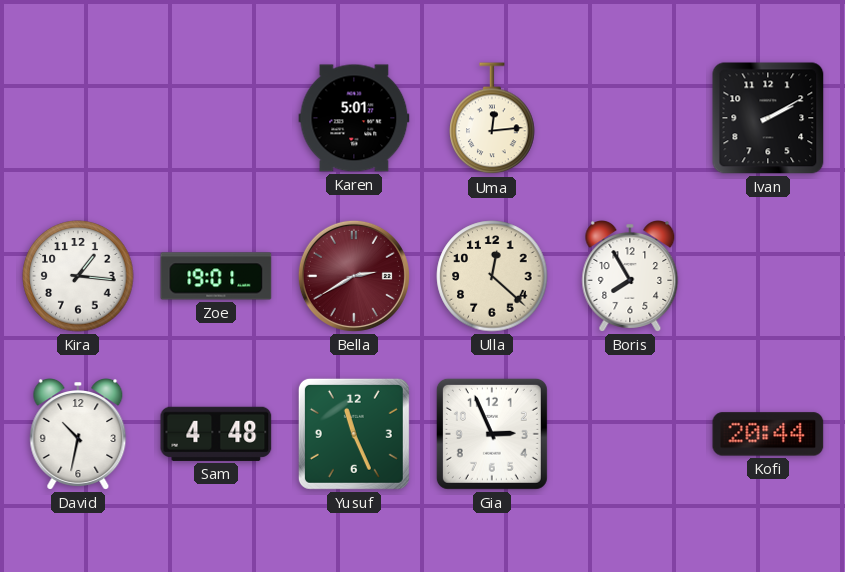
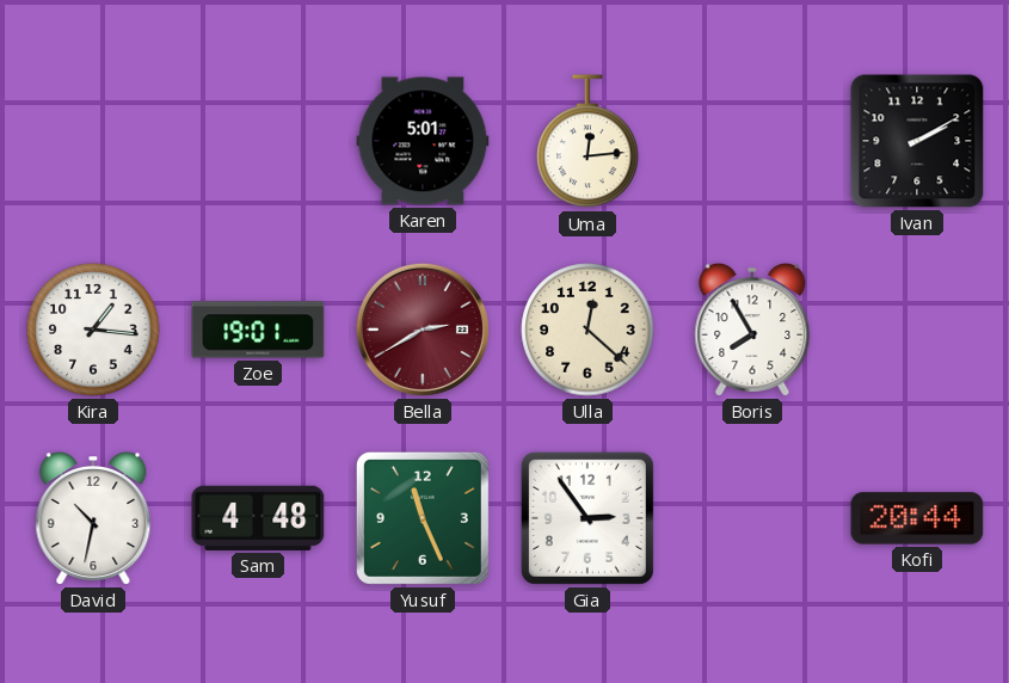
Gia: 2:56 -> 2:54 (587, 518)
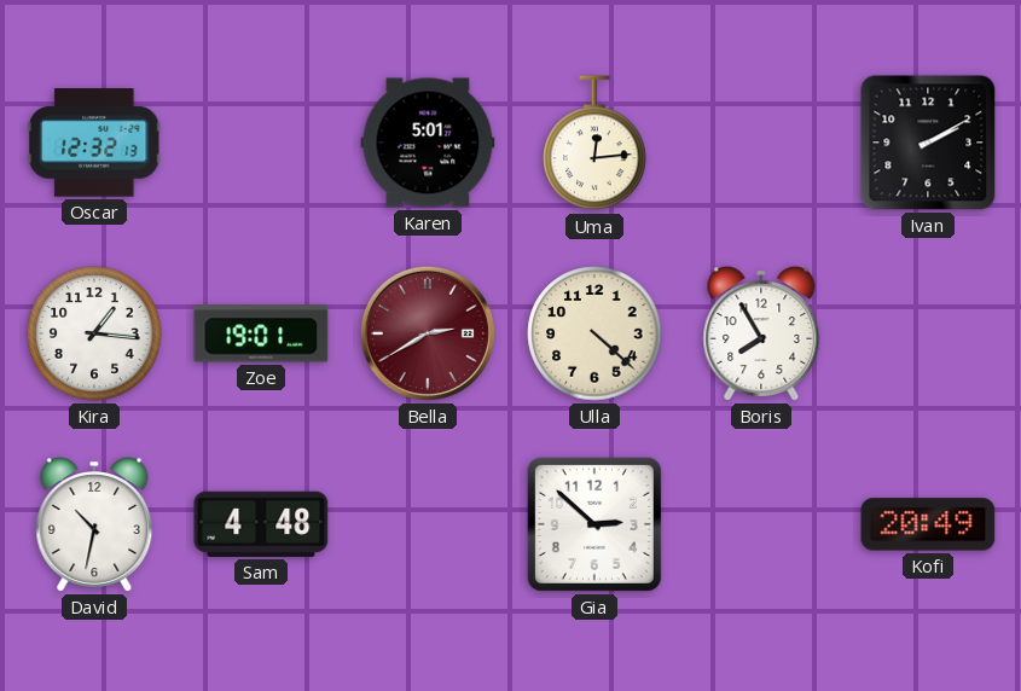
Oscar: none -> 12:32 (94, 143)
Ulla: 12:22 -> 4:22 (594, 333)
Yusuf: 11:26 -> none (423, 518)
Gia: 2:54 -> 2:52 (594, 524)
Kofi: 20:44 -> 20:49 (928, 524)
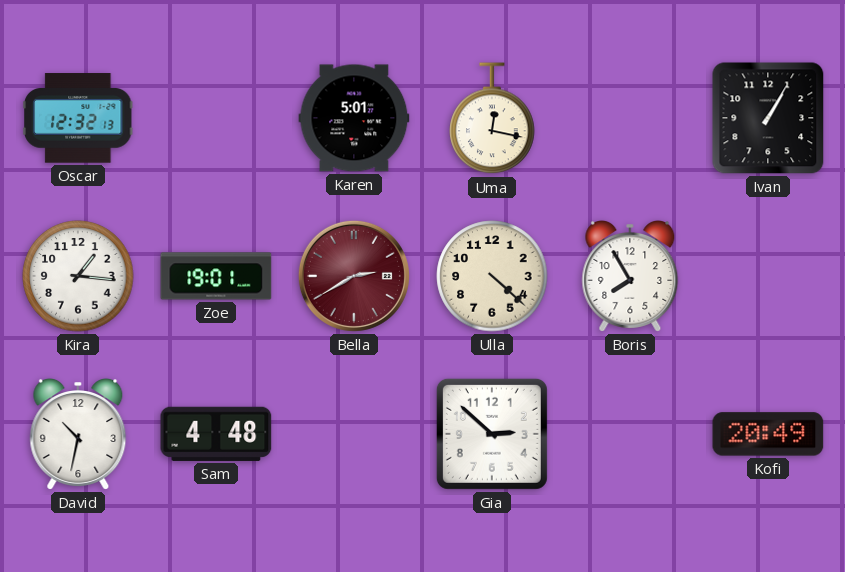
Uma: 12:14 -> 12:17 (492, 119)
Ivan: 2:10 -> 1:05 (768, 118)
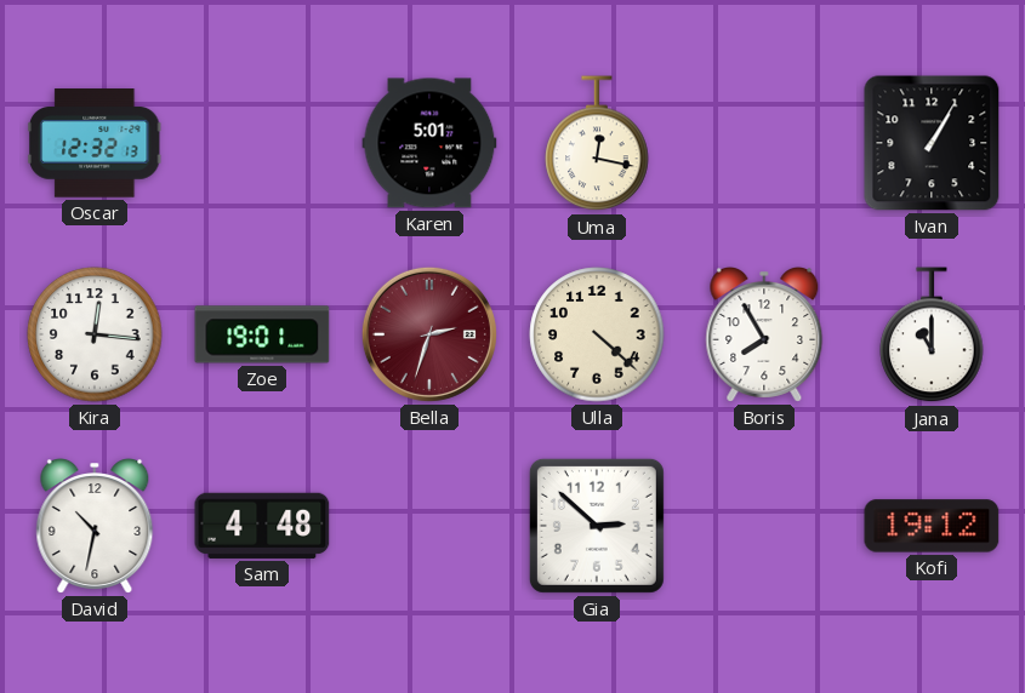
Kira: 1:16 -> 12:16 (95, 334)
Bella: 2:40 -> 2:33 (429, 334)
Jana: none -> 11:00 (932, 336)
Kofi: 20:49 -> 19:12 (932, 526)
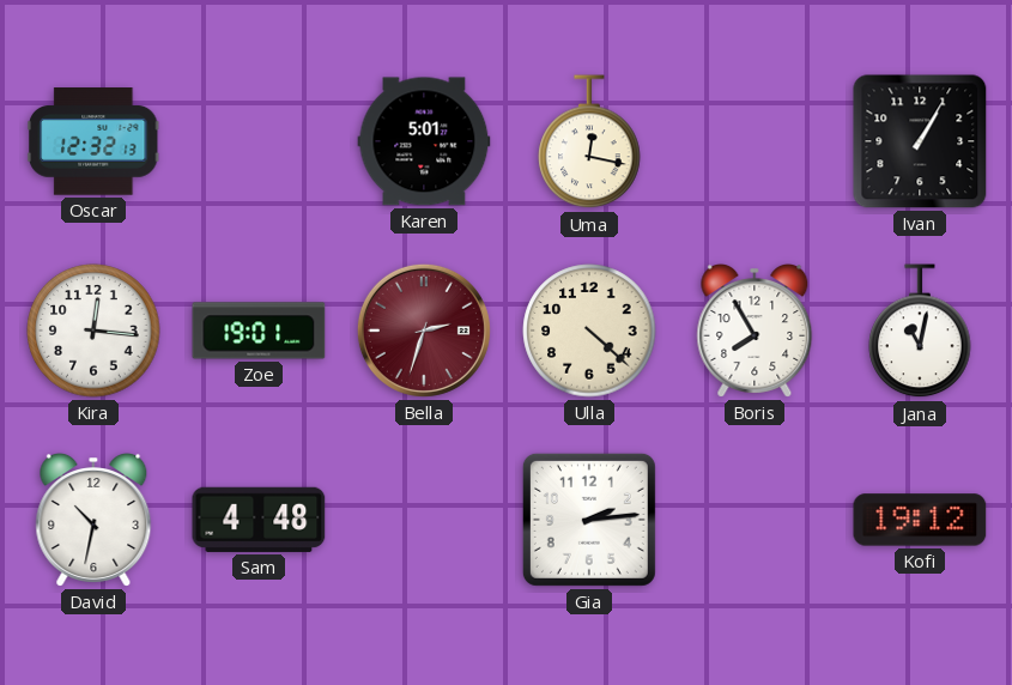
Jana: 11:00 -> 11:02 (920, 332)
Gia: 2:52 -> 2:14 (589, 520)
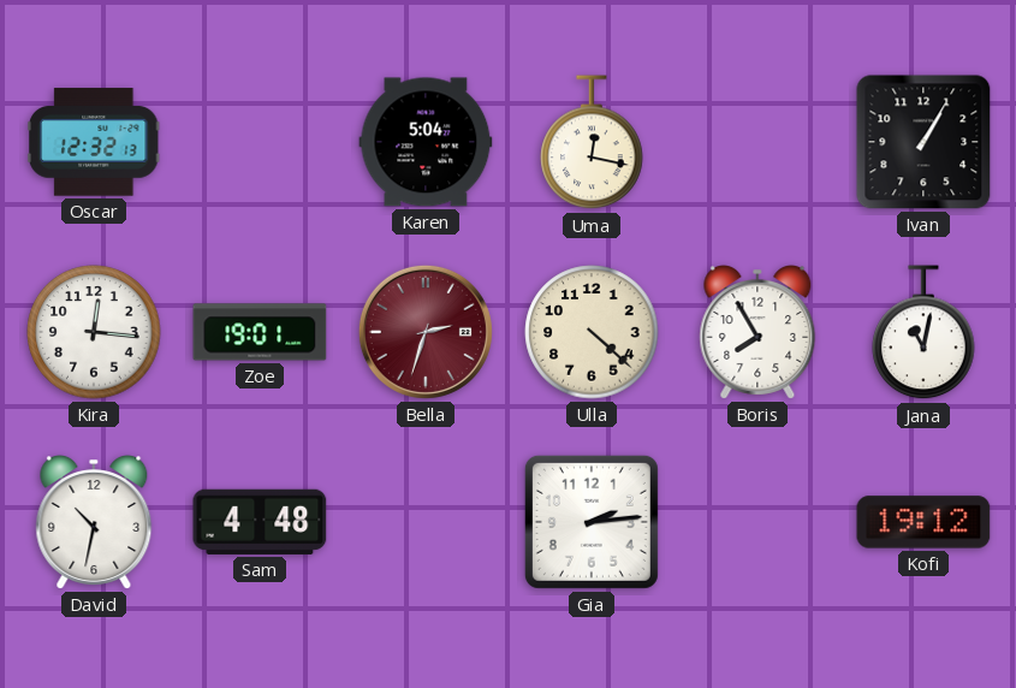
Karen: 5:01 -> 5:04 (426, 142)
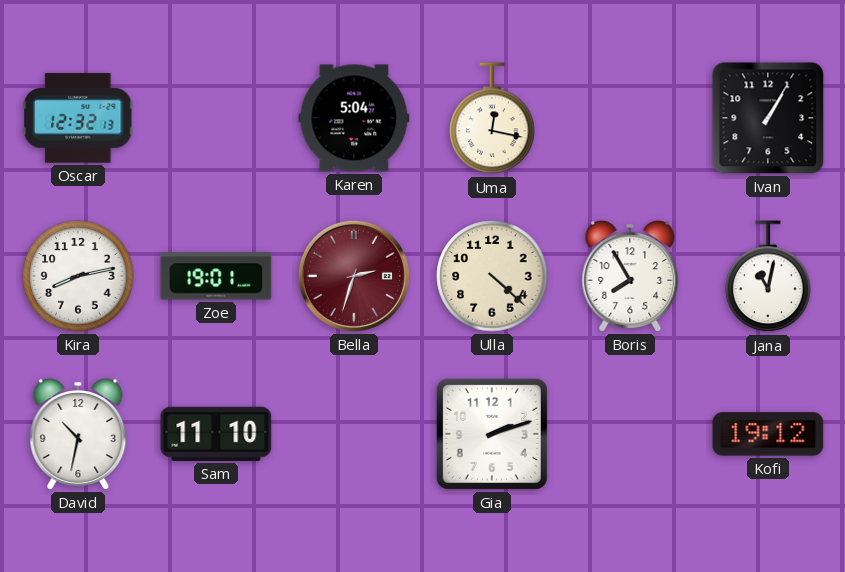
Kira: 12:16 -> 8:13 (78, 276)
Sam: 4:48 -> 11:10 (216, 434)
Gia: 2:14 -> 2:12 (492, 434)
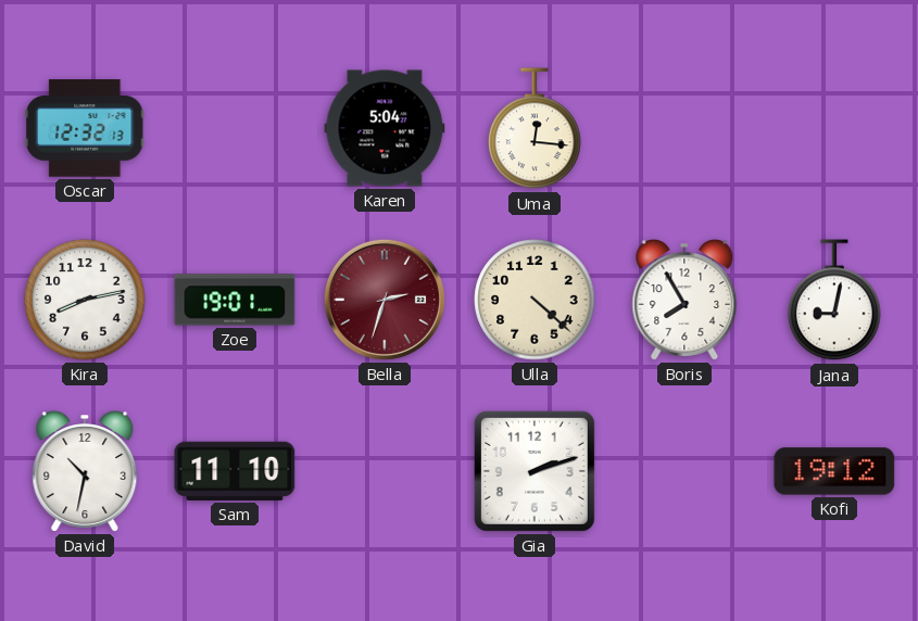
Uma: 12:17 -> 12:16 (535, 129)
Ivan: 1:05 -> none (768, 118)
Jana: 11:02 -> 9:02 (834, 301)
